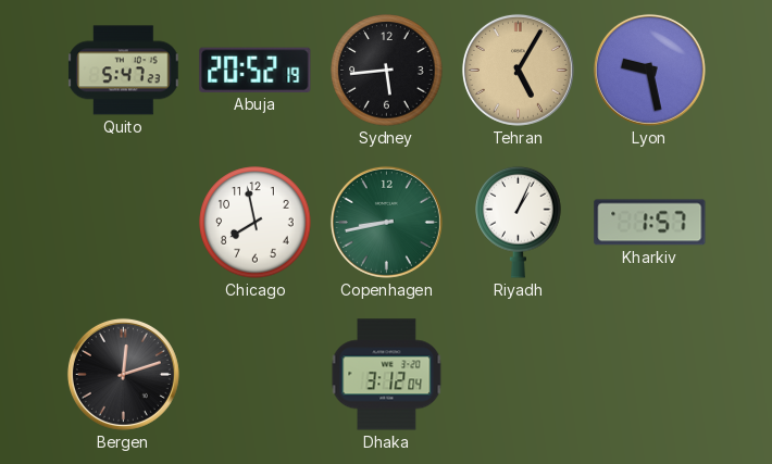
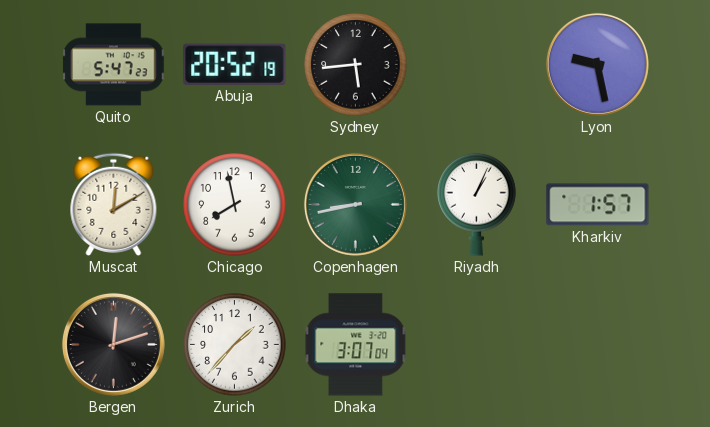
Tehran: 5:05 -> none (518, 70)
Muscat: none -> 12:10 (114, 204)
Zurich: none -> 1:37 (235, 345)
Dhaka: 3:12 -> 3:07 (356, 345)
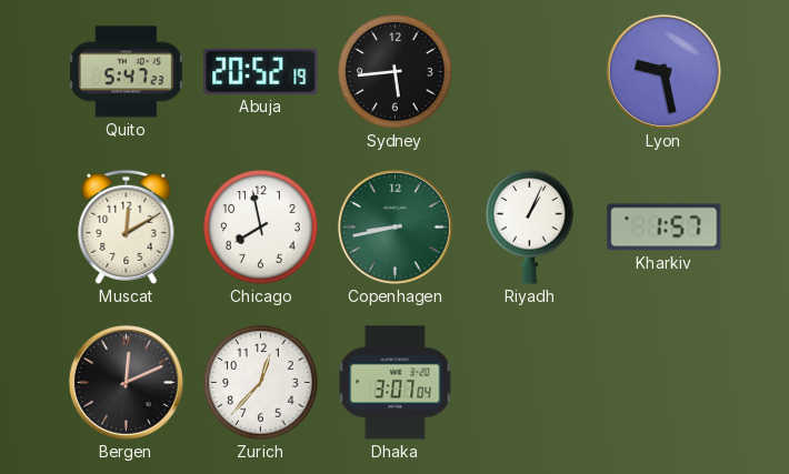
Bergen: 12:12 -> 12:11 (126, 382)
Zurich: 1:37 -> 12:37 (261, 383)
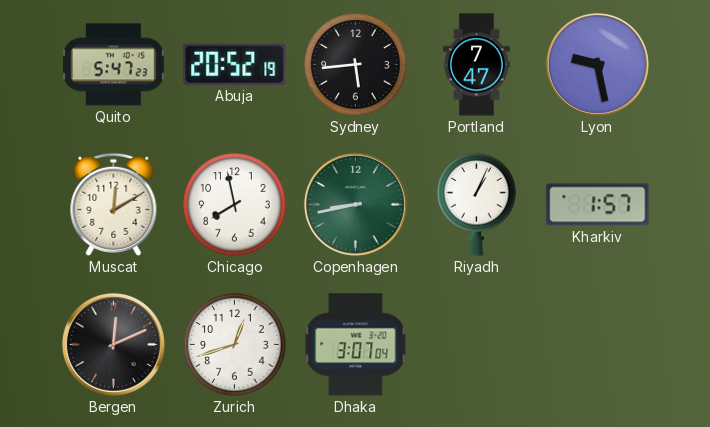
Portland: none -> 7:47 (476, 65)
Zurich: 12:37 -> 12:42 (235, 345)
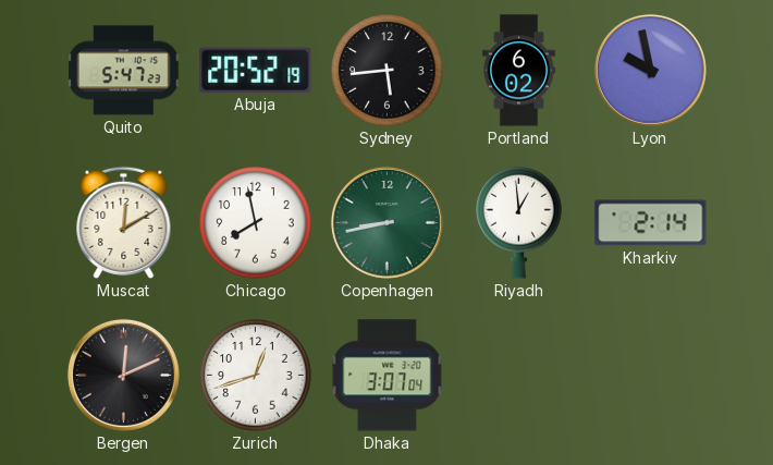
Portland: 7:47 -> 6:02 (518, 71)
Lyon: 9:28 -> 9:58 (650, 70)
Riyadh: 1:04 -> 12:59 (519, 222)
Kharkiv: 1:57 -> 2:14 (651, 223)
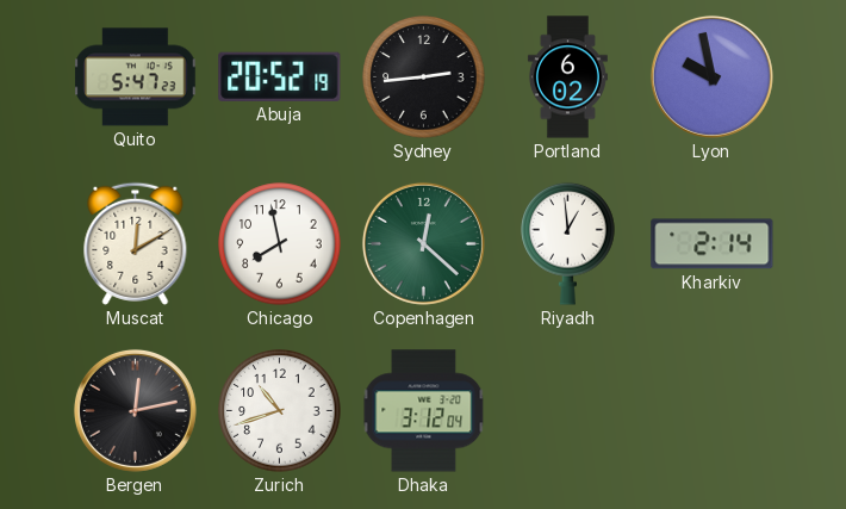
Sydney: 5:44 -> 2:44 (424, 77)
Copenhagen: 8:43 -> 12:22 (423, 243)
Bergen: 12:11 -> 12:13 (135, 410)
Zurich: 12:42 -> 10:42 (280, 411)
Dhaka: 3:07 -> 3:12 (424, 411)
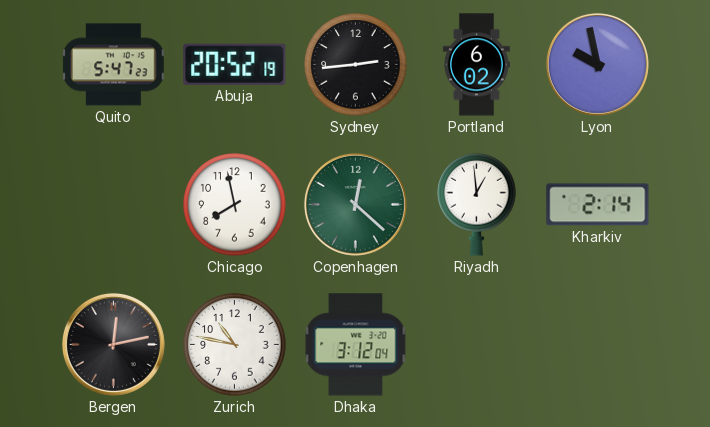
Muscat: 12:10 -> none (136, 243)
Zurich: 10:42 -> 10:47 (235, 345)
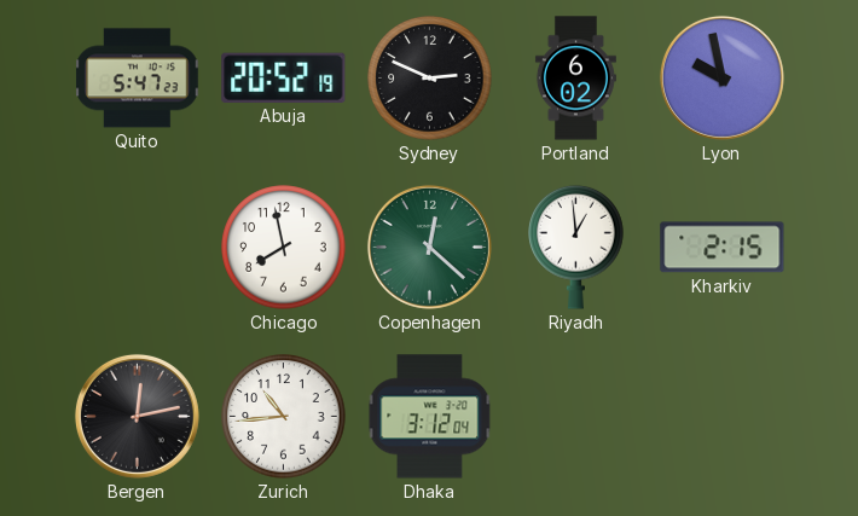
Sydney: 2:44 -> 2:49 (430, 79)
Kharkiv: 2:14 -> 2:15 (723, 248)
Zurich: 10:47 -> 10:44 (284, 417)
